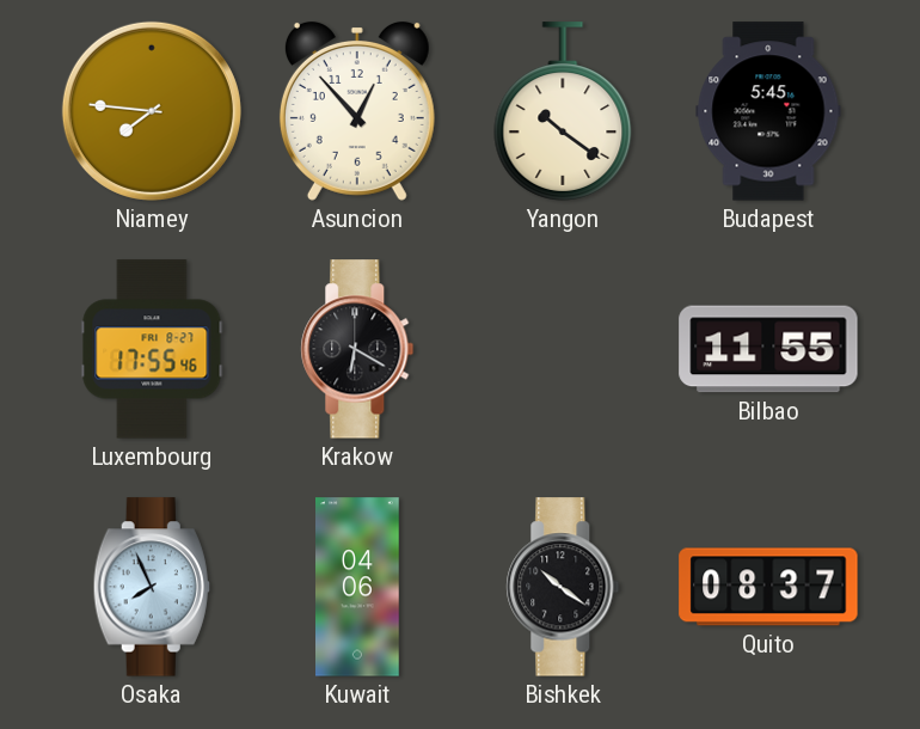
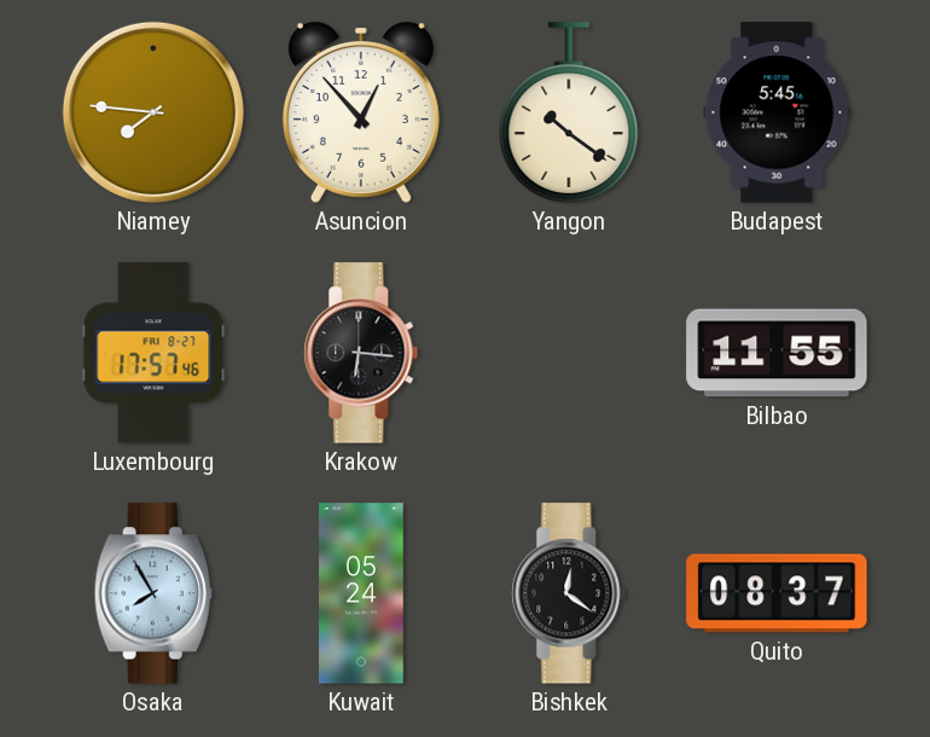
Luxembourg: 17:55 -> 17:57 (153, 353)
Krakow: 6:20 -> 6:16 (361, 353)
Osaka: 7:56 -> 7:55 (153, 593)
Kuwait: 04:06 -> 05:24 (361, 593)
Bishkek: 10:21 -> 12:21 (569, 593)
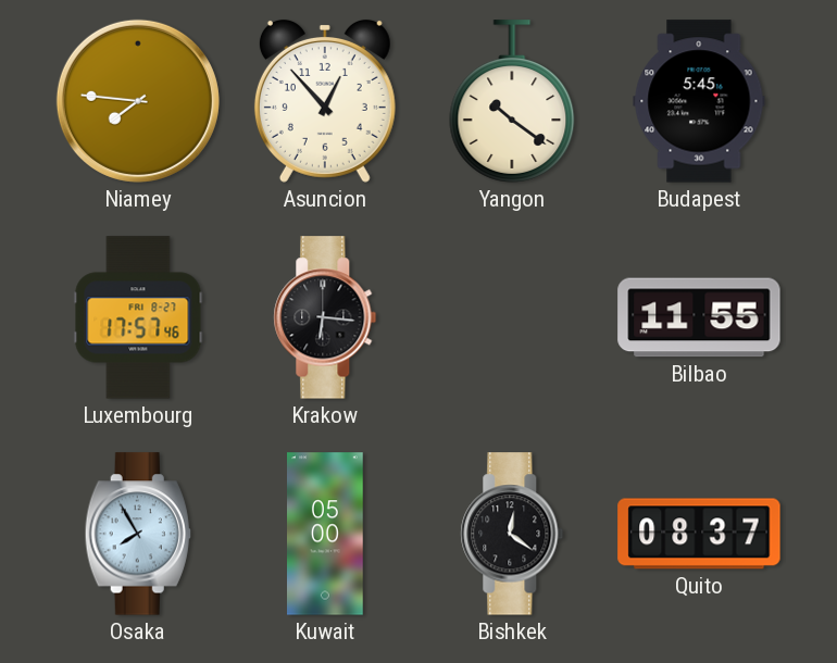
Kuwait: 05:24 -> 05:00 (325, 534)
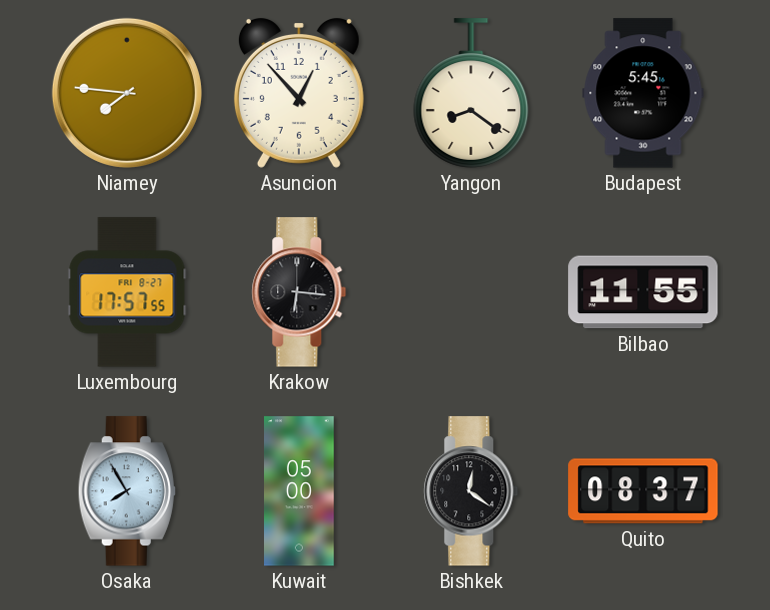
Yangon: 10:21 -> 8:21 (471, 93)
Luxembourg: 17:57:46 -> 17:57:55 (127, 292)
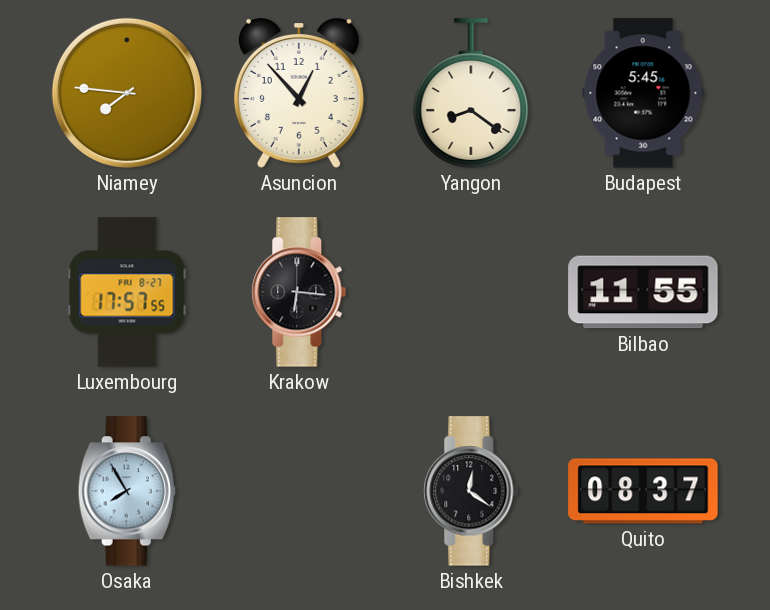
Kuwait: 05:00 -> none (299, 491)
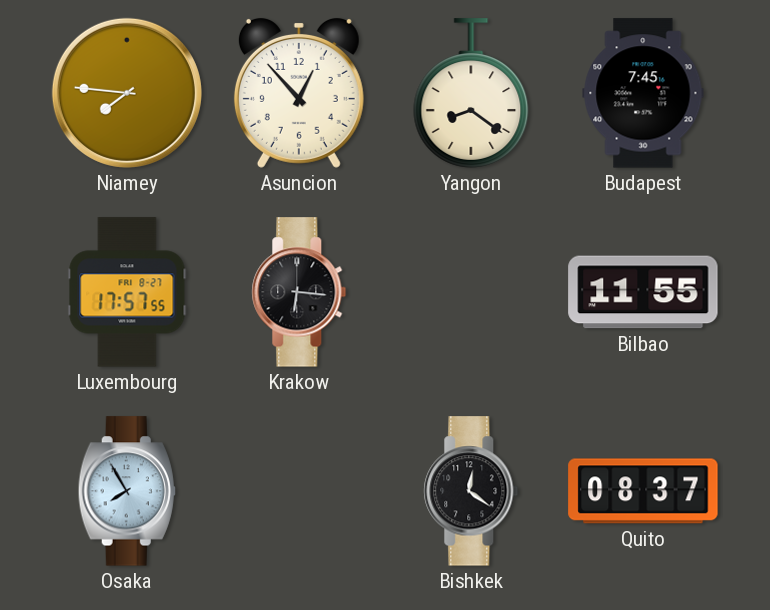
Budapest: 5:45 -> 7:45 (643, 93)
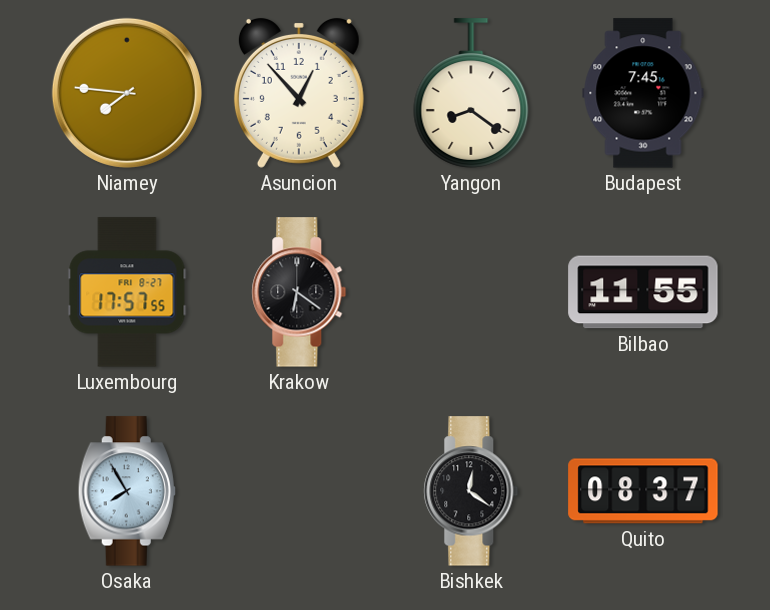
Krakow: 6:16 -> 6:21 (299, 292)
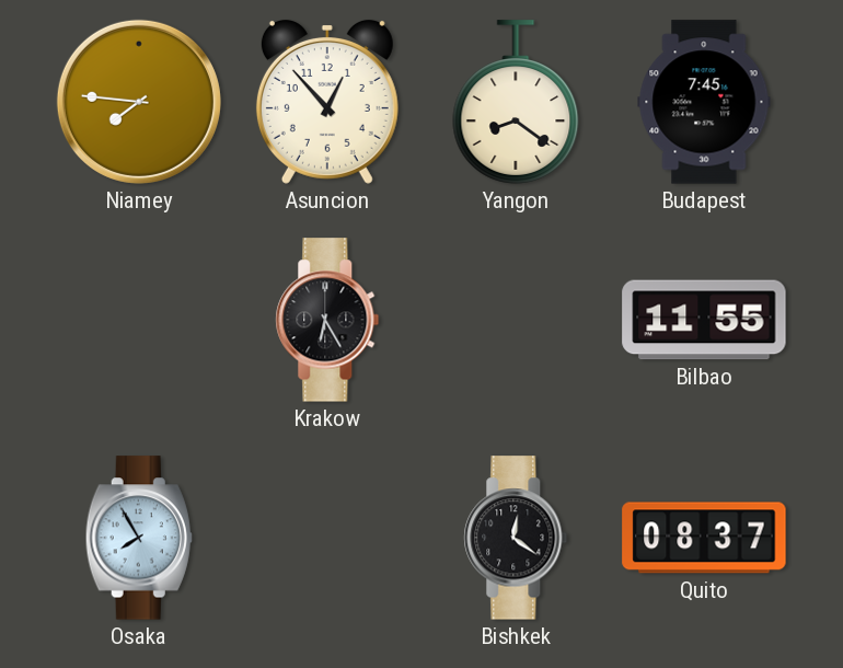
Luxembourg: 17:57 -> none (127, 292)
Krakow: 6:21 -> 6:25 (327, 320)
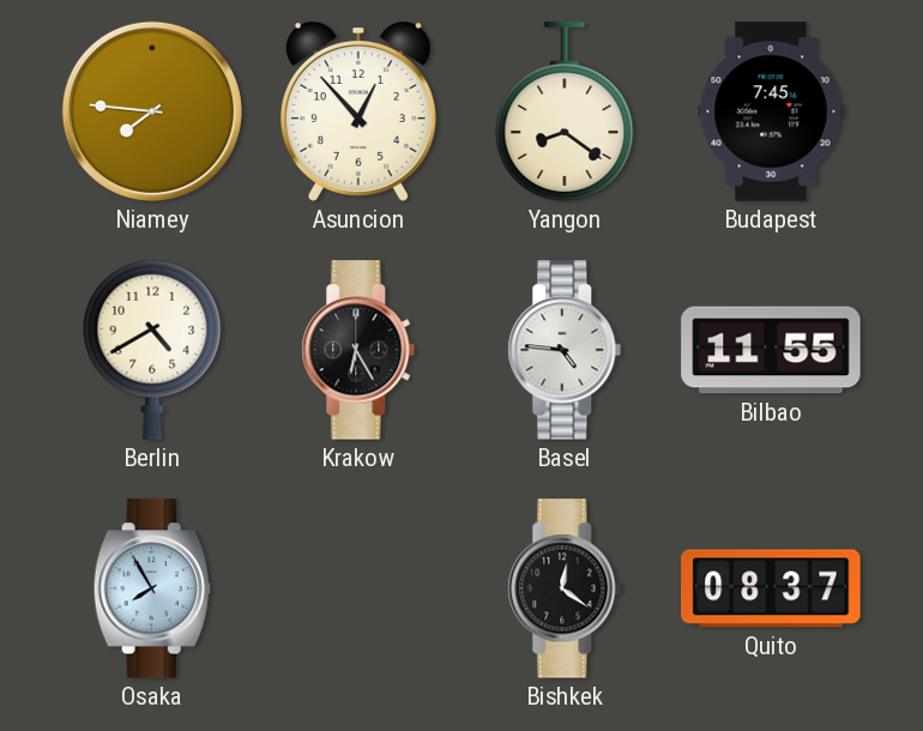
Berlin: none -> 4:40 (152, 350)
Basel: none -> 4:46 (565, 350)
